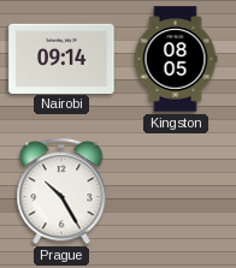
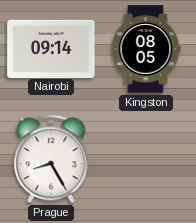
Prague: 10:25 -> 8:25 (51, 160)
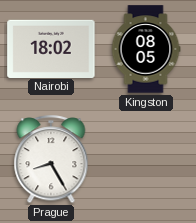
Nairobi: 09:14 -> 18:02 (51, 48)
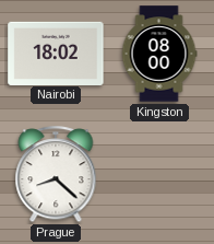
Kingston: 08:05 -> 08:00 (159, 54)
Prague: 8:25 -> 8:22 (56, 175)
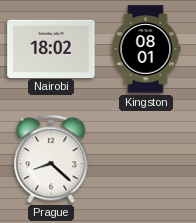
Kingston: 08:00 -> 08:01 (146, 49)
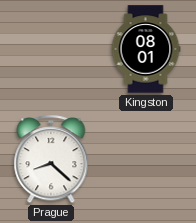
Nairobi: 18:02 -> none (51, 48)
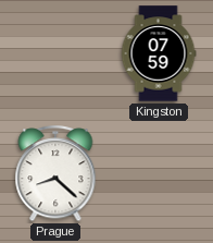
Kingston: 08:01 -> 07:59 (159, 53)
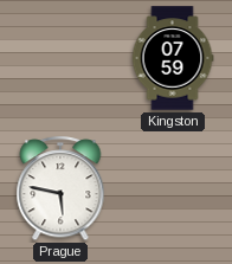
Prague: 8:22 -> 5:47 (60, 189)
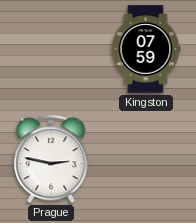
Prague: 5:47 -> 2:47 (51, 160)
